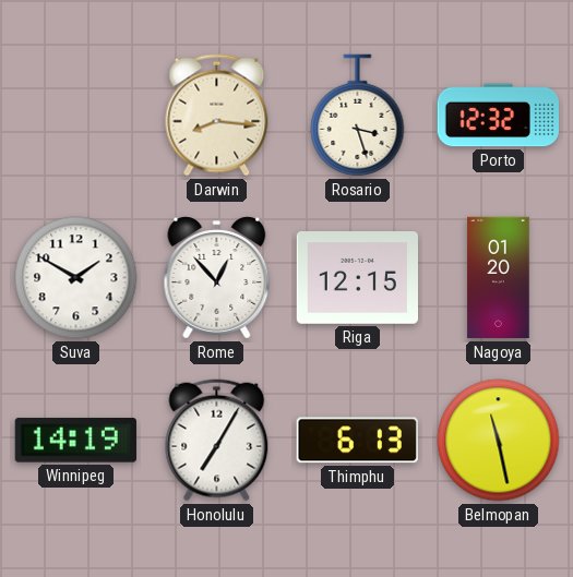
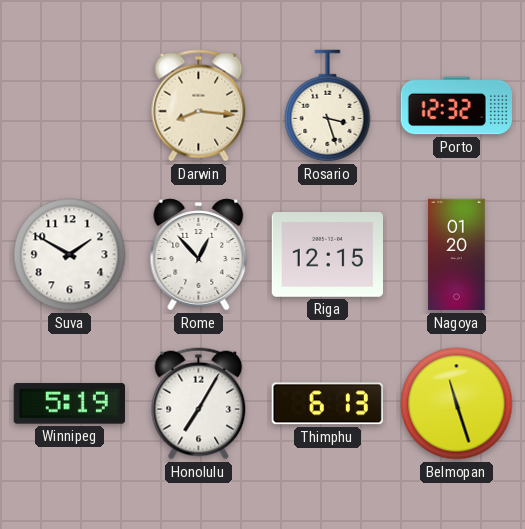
Winnipeg: 14:19 -> 5:19 (69, 404)
Belmopan: 11:28 -> 11:27 (457, 404)
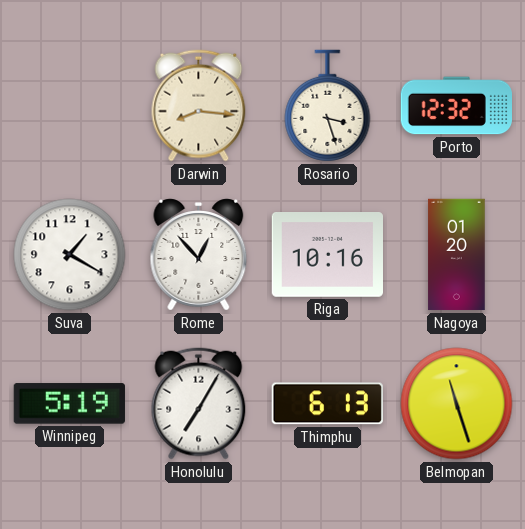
Suva: 1:50 -> 1:20 (70, 255)
Riga: 12:15 -> 10:16 (327, 255)
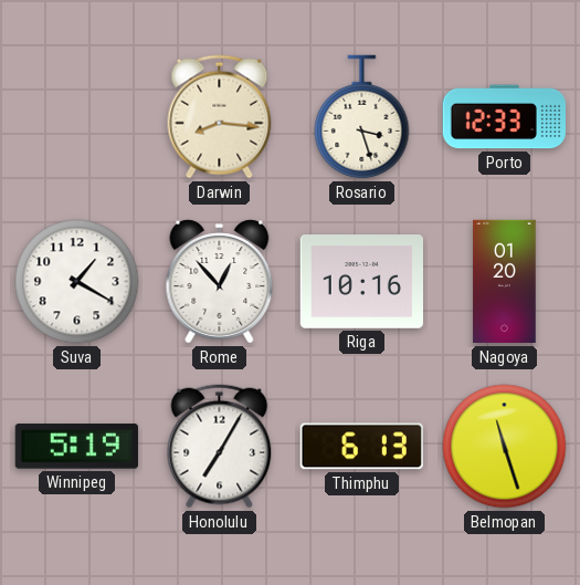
Porto: 12:32 -> 12:33 (504, 117)
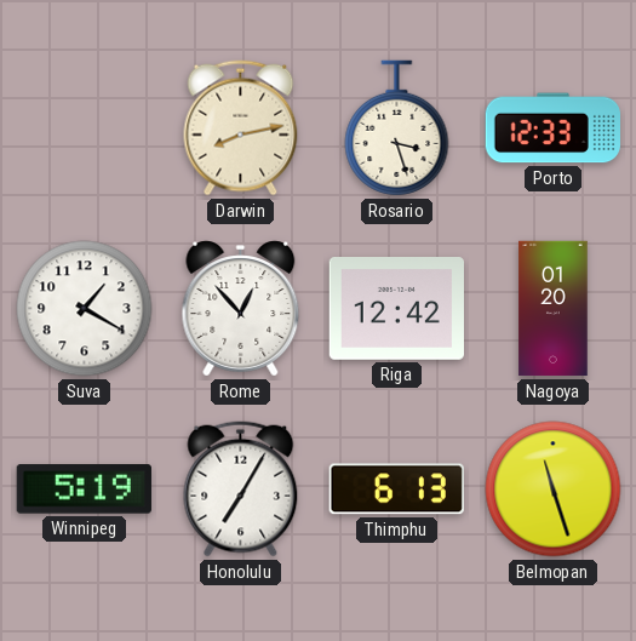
Darwin: 8:16 -> 8:13 (241, 128)
Riga: 10:16 -> 12:42 (396, 309)
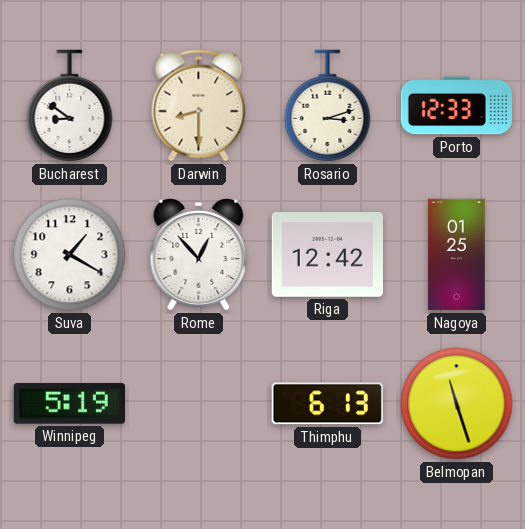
Bucharest: none -> 8:51 (70, 106)
Darwin: 8:13 -> 8:30 (199, 106)
Rosario: 3:27 -> 3:12 (328, 106)
Nagoya: 01:20 -> 01:25 (457, 255)
Honolulu: 7:05 -> none (241, 490)
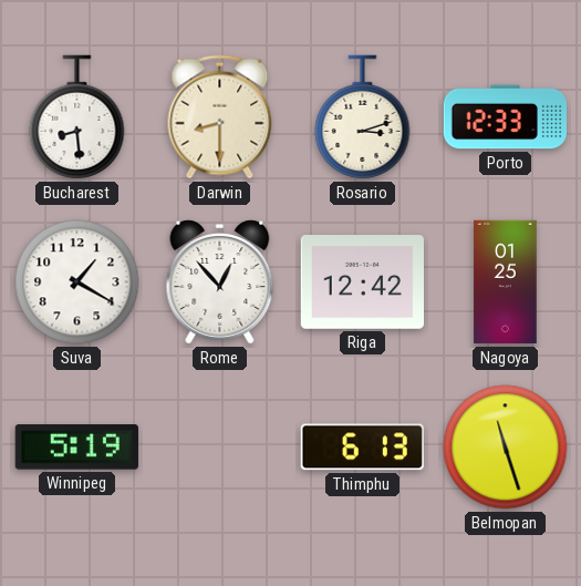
Bucharest: 8:51 -> 8:29 (77, 117)
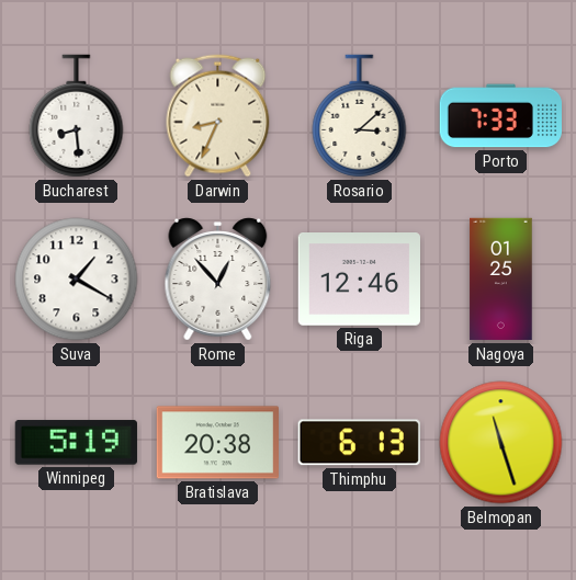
Darwin: 8:30 -> 8:34 (218, 116)
Rosario: 3:12 -> 3:08 (360, 116)
Porto: 12:33 -> 7:33 (500, 116)
Riga: 12:42 -> 12:46 (359, 280)
Bratislava: none -> 20:38 (217, 443)
